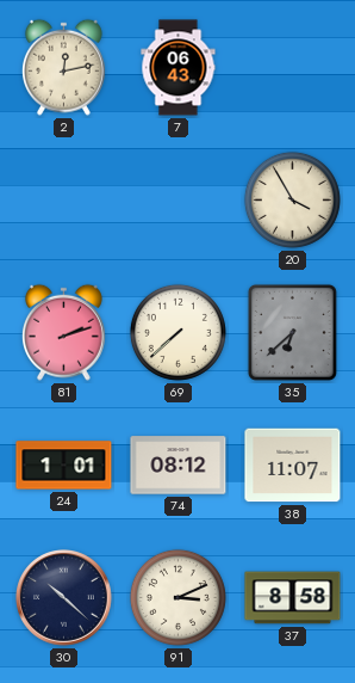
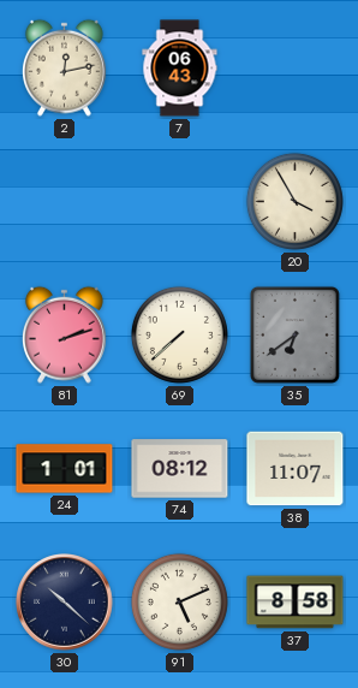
35: 6:38 -> 6:39 (294, 334)
91: 3:11 -> 5:11 (179, 601)
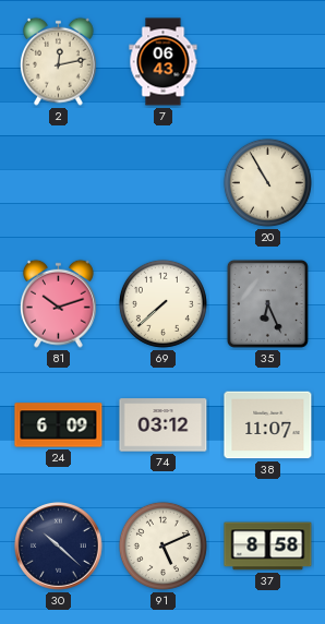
20: 3:55 -> 10:55 (267, 182)
81: 2:12 -> 10:12 (58, 303)
35: 6:39 -> 6:26 (267, 303)
24: 1:01 -> 6:09 (59, 425)
74: 08:12 -> 03:12 (164, 425)
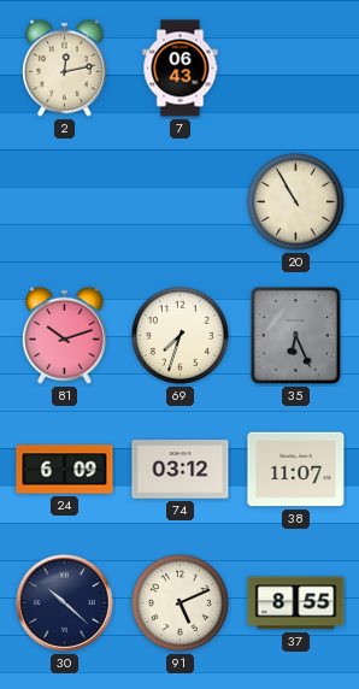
69: 7:38 -> 7:33 (179, 335)
37: 8:58 -> 8:55 (296, 603)
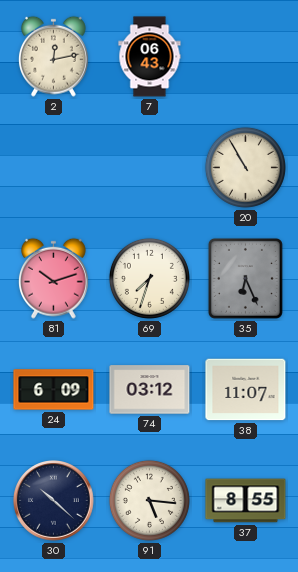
91: 5:11 -> 5:16 (149, 500)
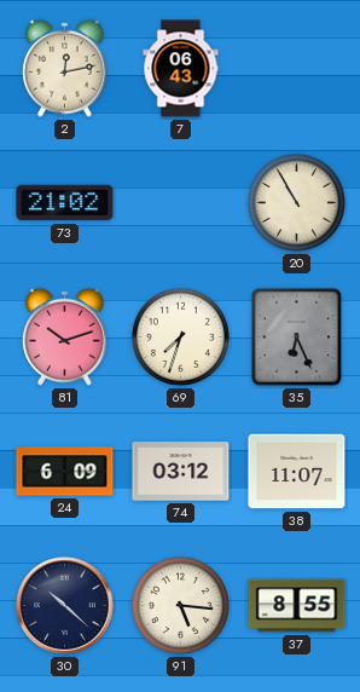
73: none -> 21:02 (65, 203)
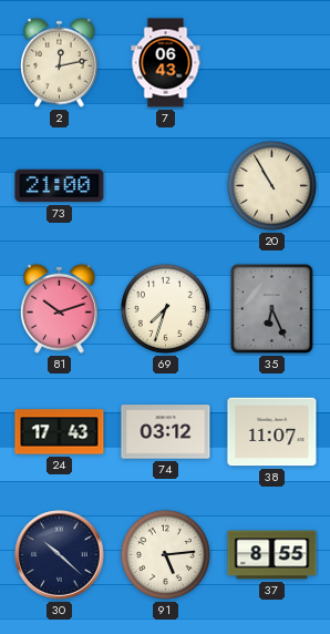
73: 21:02 -> 21:00 (60, 186)
24: 6:09 -> 17:43 (60, 432)
91: 5:16 -> 5:14 (165, 554)
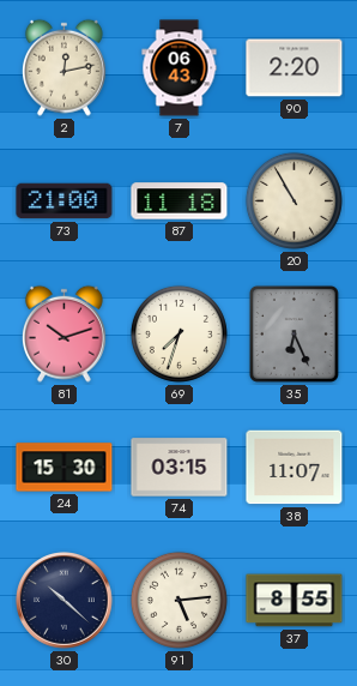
90: none -> 2:20 (295, 68)
87: none -> 11:18 (180, 201)
24: 17:43 -> 15:30 (65, 468)
74: 03:12 -> 03:15 (180, 468)
